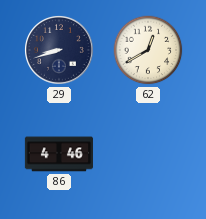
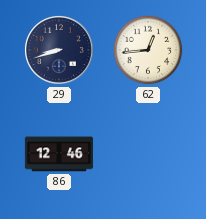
62: 12:40 -> 12:44 (148, 50)
86: 4:46 -> 12:46 (59, 154)
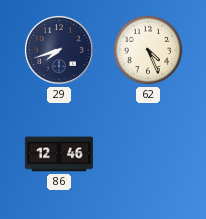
29: 8:42 -> 7:42 (60, 51)
62: 12:44 -> 4:26 (148, 50)
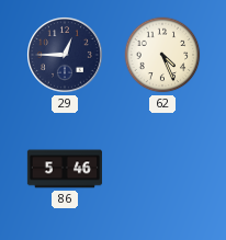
29: 7:42 -> 12:45 (66, 56)
86: 12:46 -> 5:46 (65, 169)
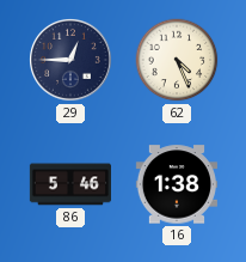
16: none -> 1:38 (177, 184)
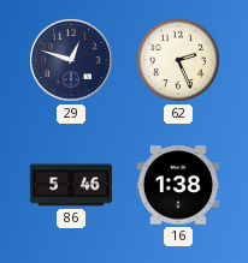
29: 12:45 -> 12:48 (72, 61)
62: 4:26 -> 2:26 (178, 60)
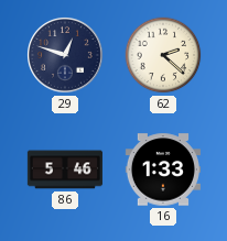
62: 2:26 -> 2:22 (163, 55)
16: 1:38 -> 1:33 (163, 169)
